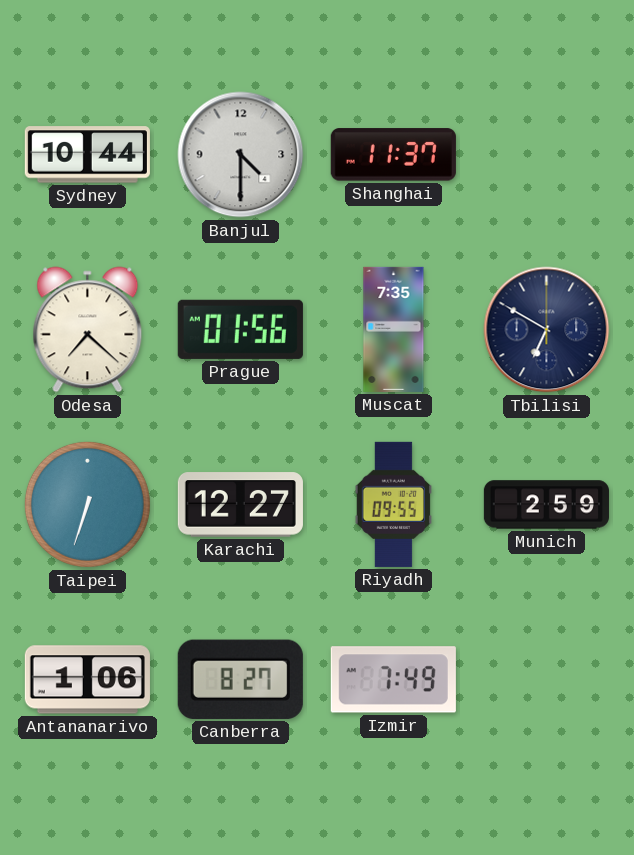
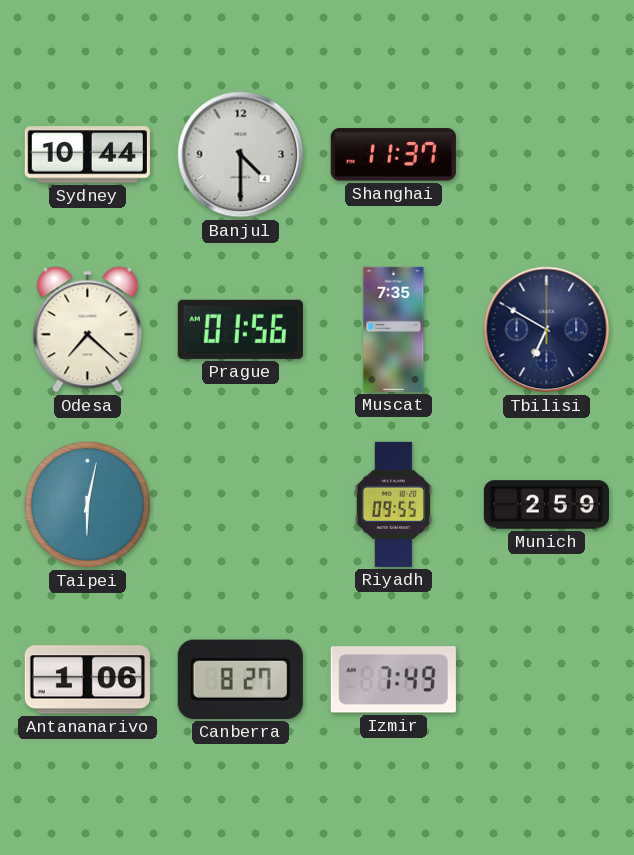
Taipei: 6:33 -> 6:02 (87, 504)
Karachi: 12:27 -> none (240, 505)
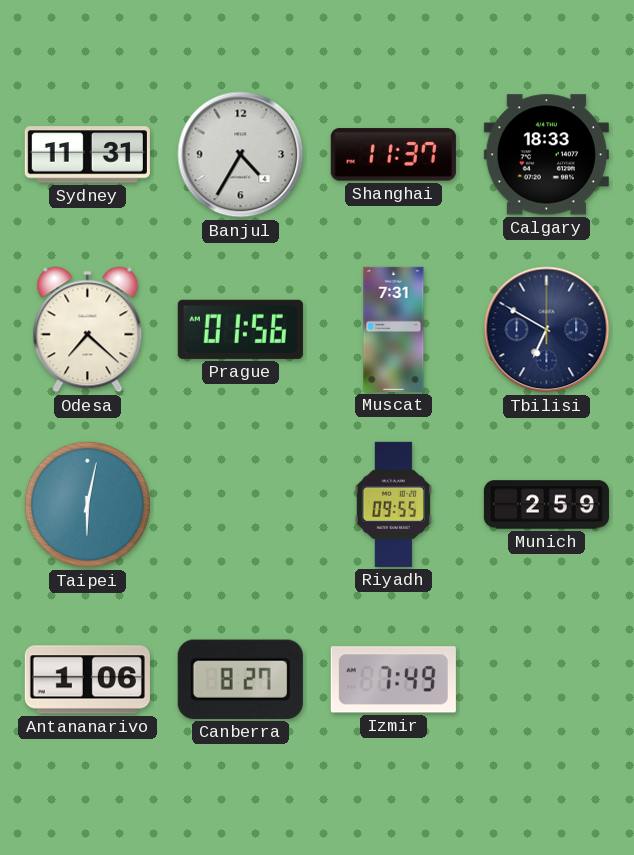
Sydney: 10:44 -> 11:31 (87, 155)
Banjul: 4:30 -> 4:35 (241, 155)
Calgary: none -> 18:33 (546, 155)
Muscat: 7:35 -> 7:31 (394, 329)
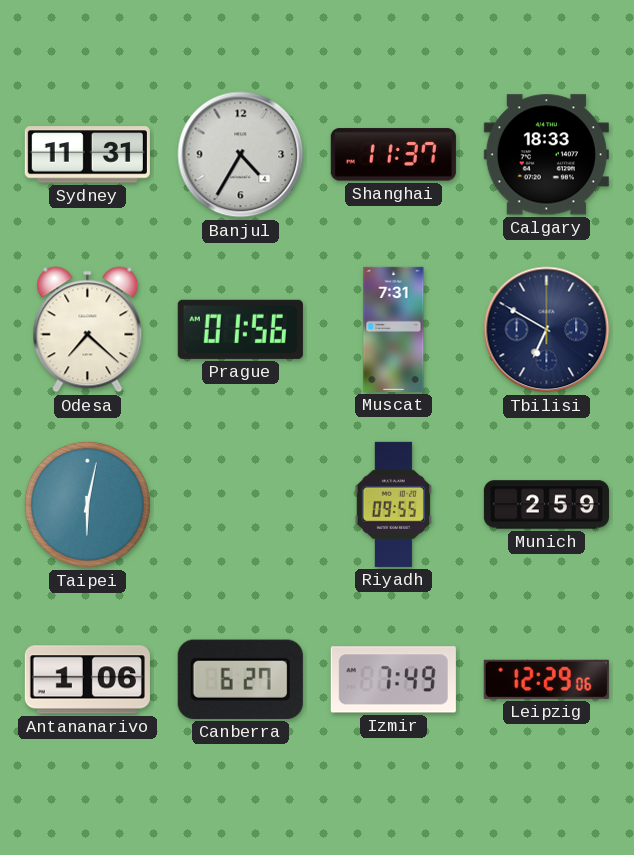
Canberra: 8:27 -> 6:27 (240, 679)
Leipzig: none -> 12:29 (546, 679)
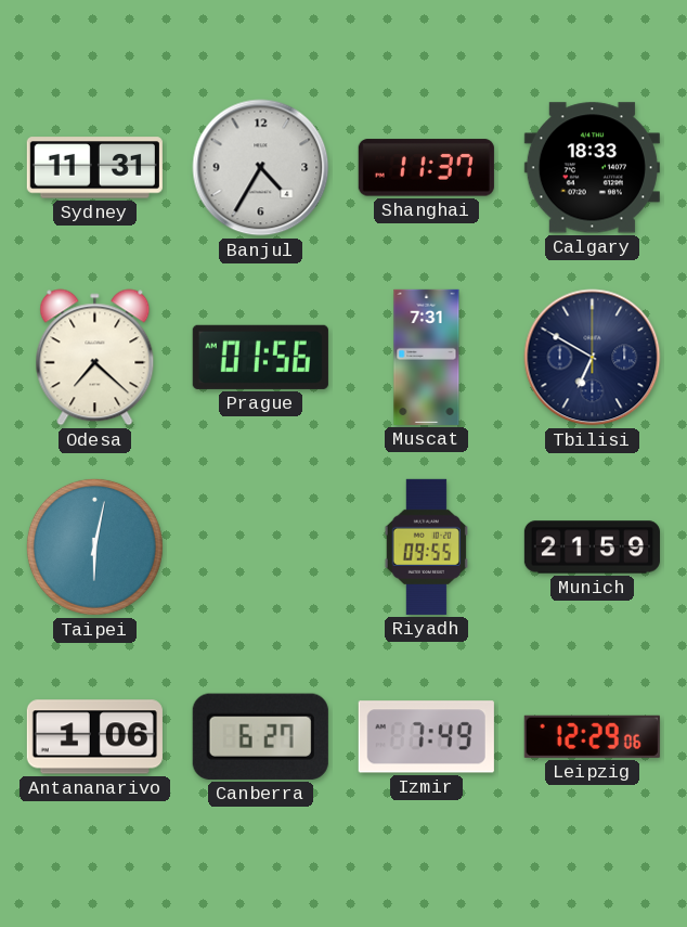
Munich: 2:59 -> 21:59 (592, 548)
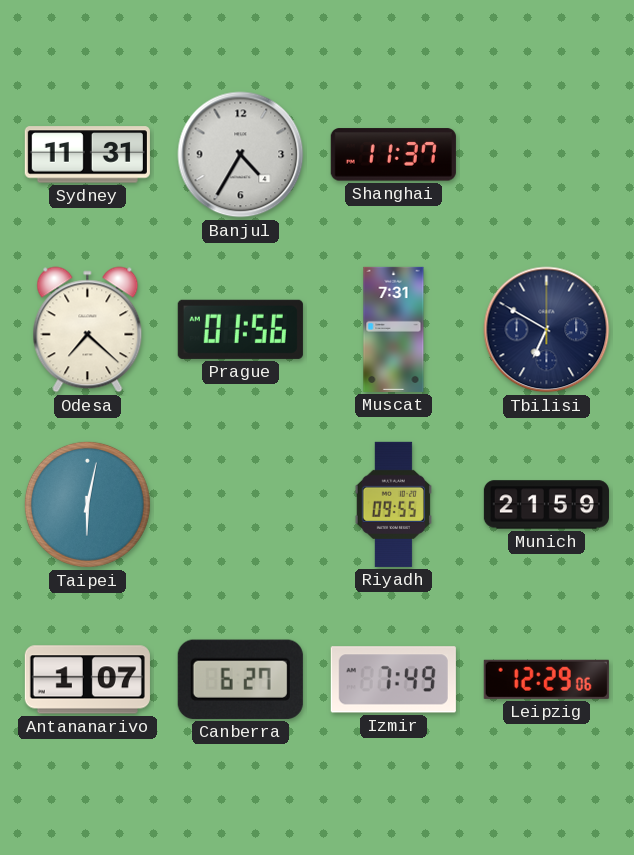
Calgary: 18:33 -> none (592, 168)
Antananarivo: 1:06 -> 1:07 (87, 680)
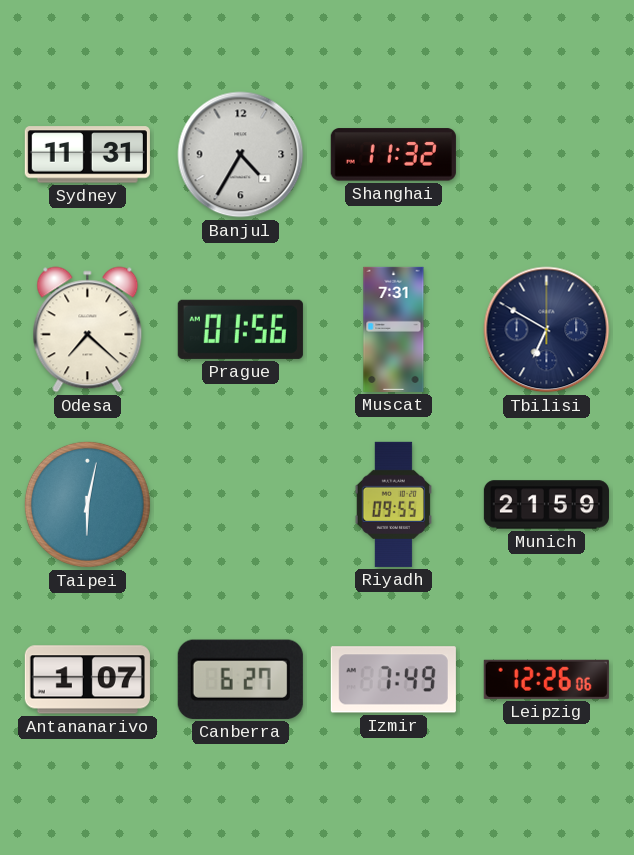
Shanghai: 11:37 -> 11:32 (393, 155)
Leipzig: 12:29 -> 12:26 (546, 679)
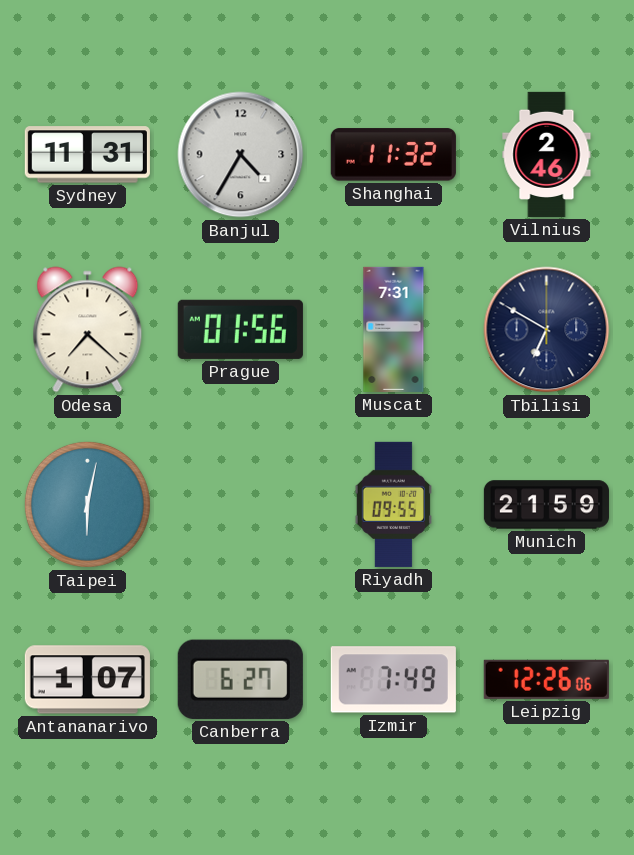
Vilnius: none -> 2:46 (547, 154)
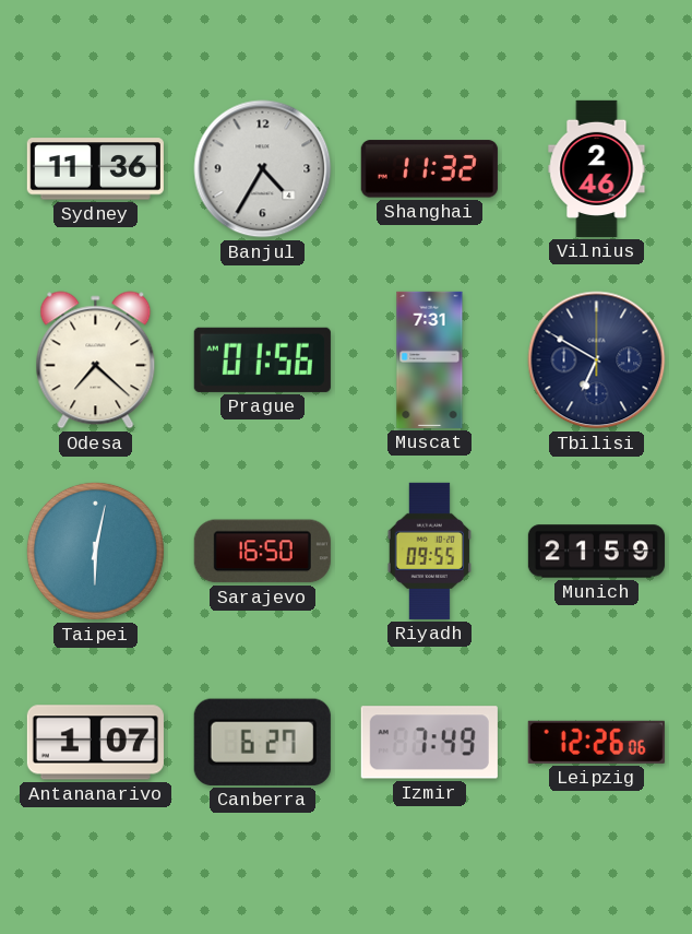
Sydney: 11:31 -> 11:36 (95, 169)
Sarajevo: none -> 16:50 (262, 552)
